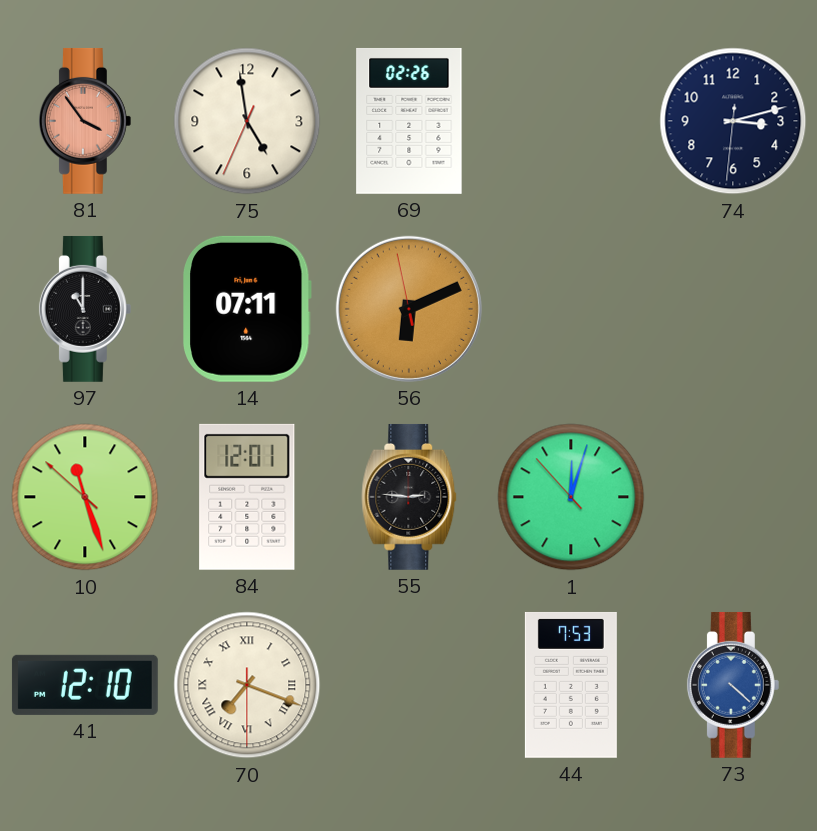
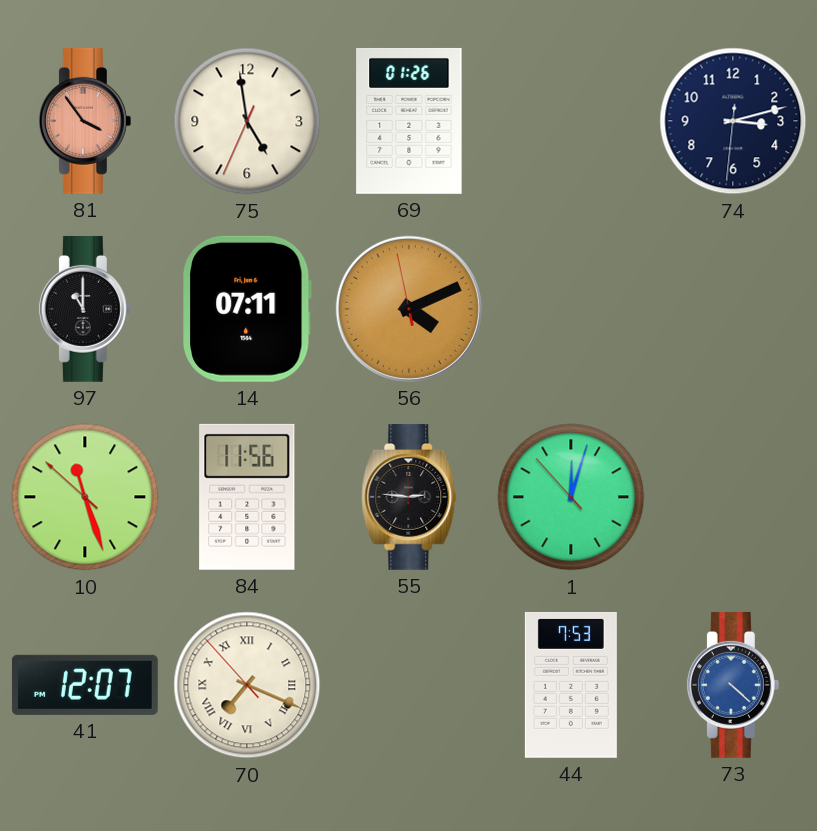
69: 02:26 -> 01:26 (409, 121)
56: 6:10 -> 4:10 (409, 309)
84: 12:01 -> 11:56 (247, 497)
41: 12:10 -> 12:07 (85, 685)
70: 7:18:30 -> 7:18:53 (247, 685)
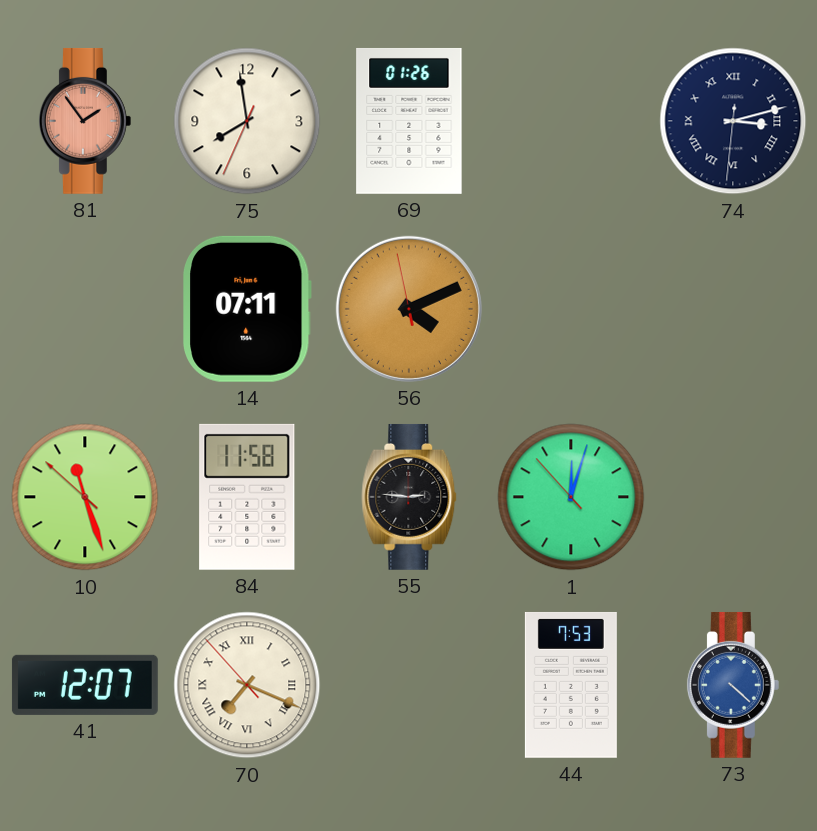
81: 3:54 -> 1:54 (85, 121)
75: 4:58 -> 7:58 (247, 121)
74 numerals: Arabic -> Roman (733, 121)
97: 11:00 -> none (85, 309)
84: 11:56 -> 11:58 (247, 497)
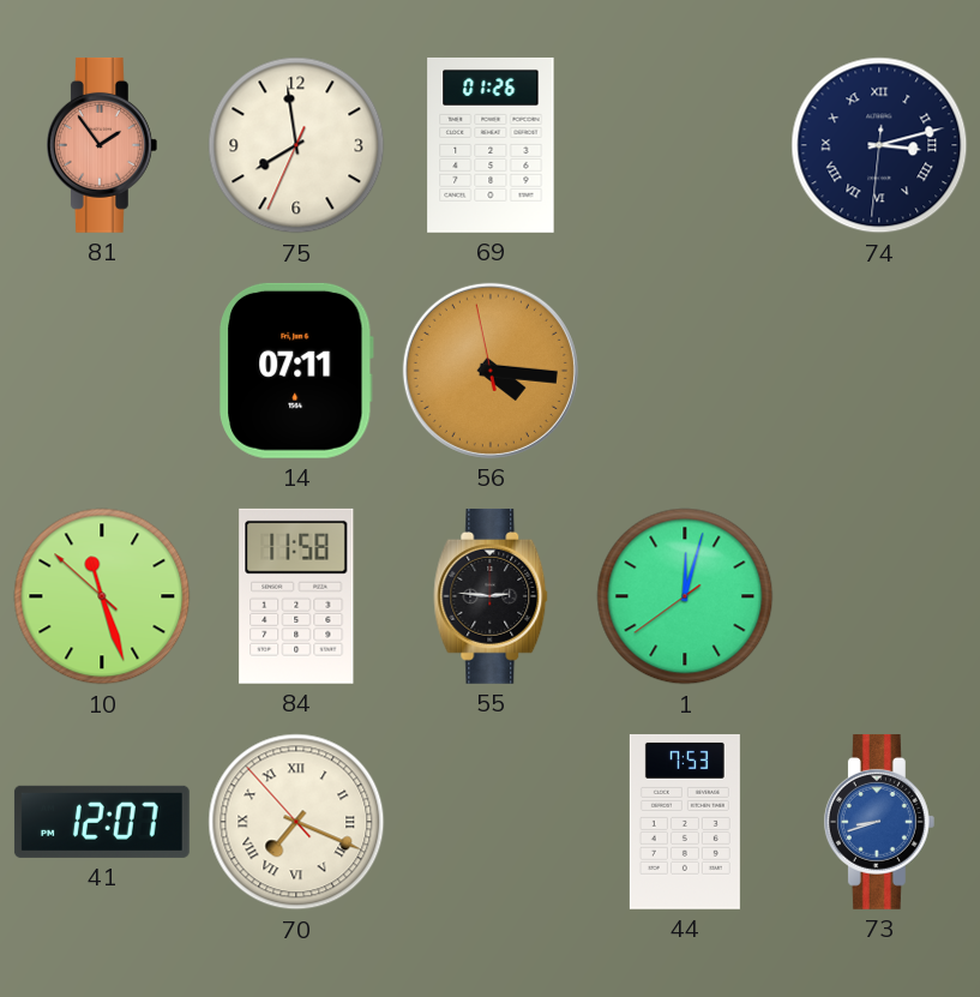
56: 4:10 -> 4:15 (491, 371)
1: 12:02:53 -> 12:02:39 (685, 596)
73: 4:22 -> 8:42 (879, 822)
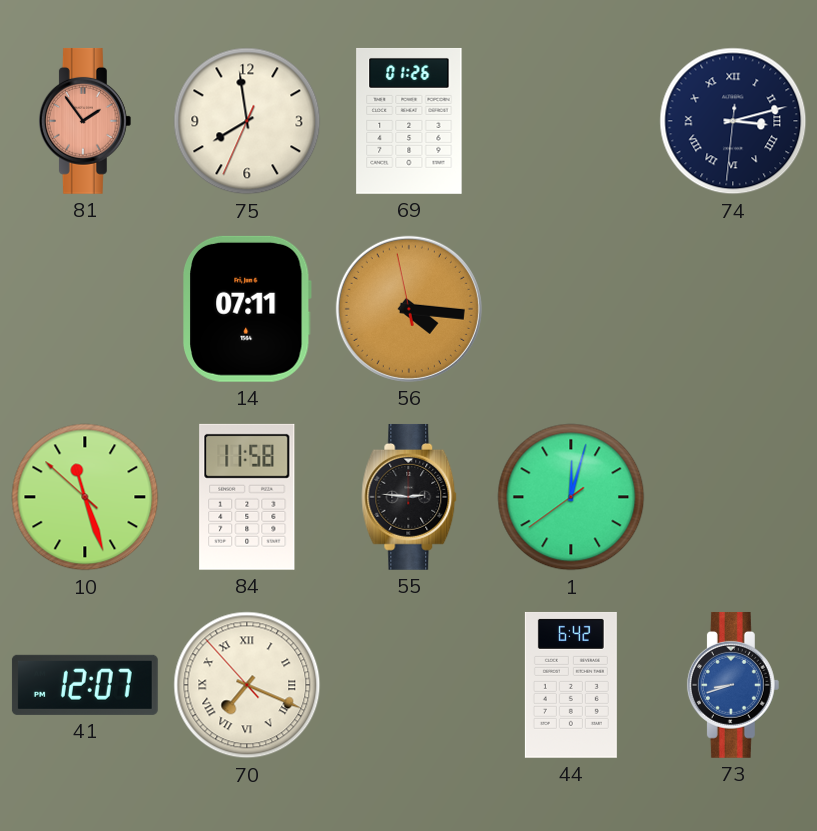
44: 7:53 -> 6:42 (571, 685)
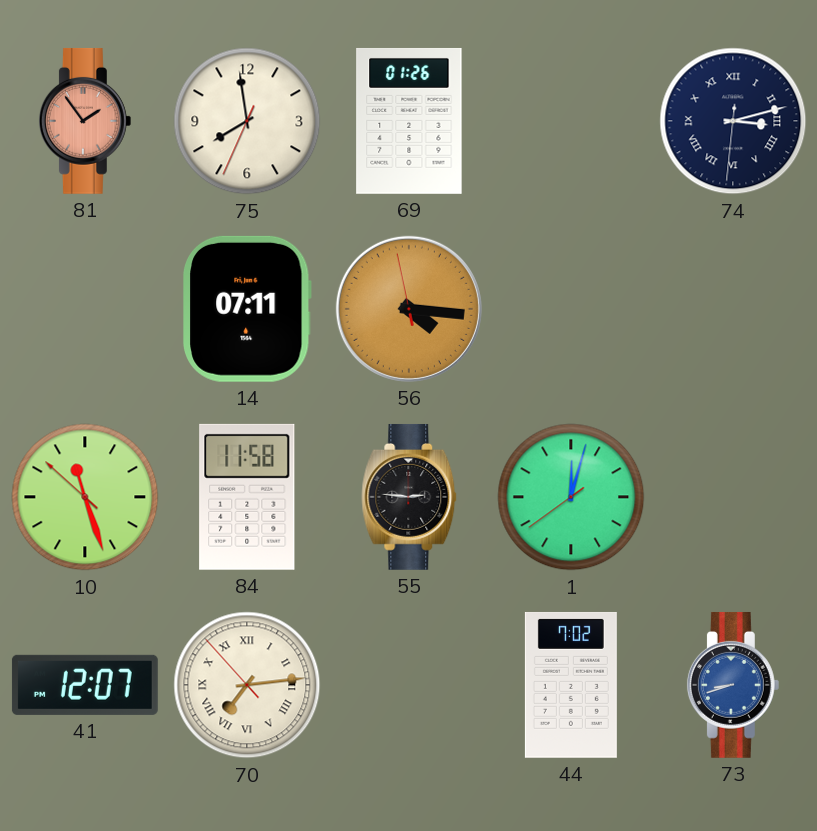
70: 7:18 -> 7:13 (247, 685)
44: 6:42 -> 7:02 (571, 685)
